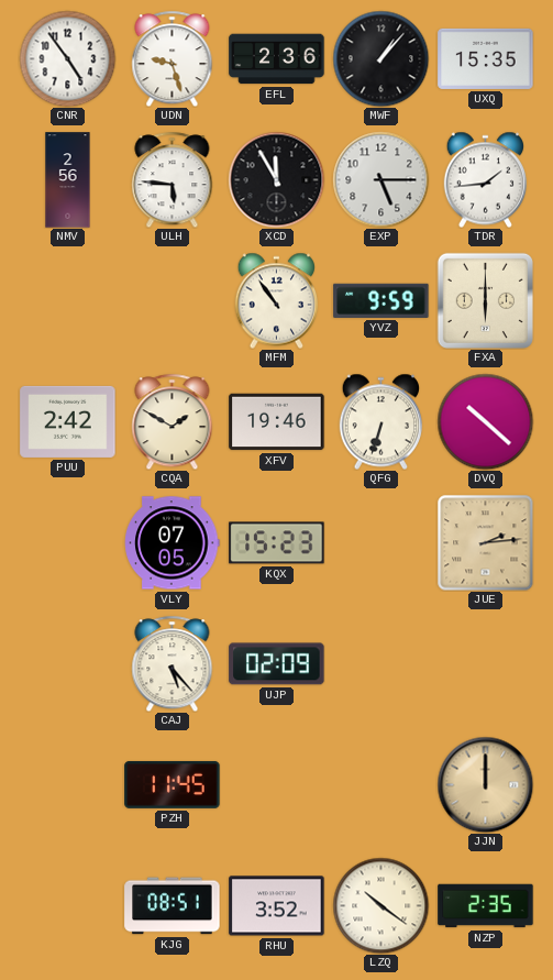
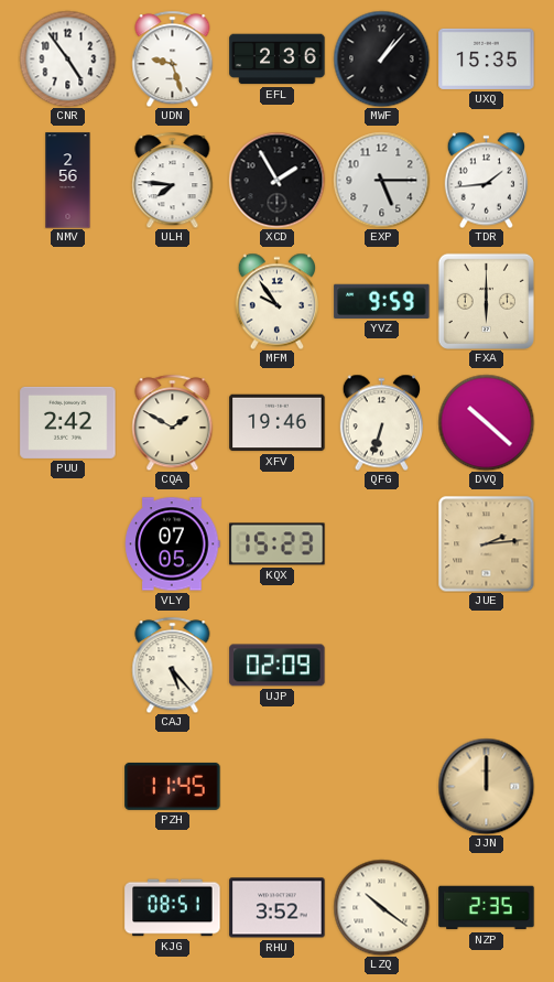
ULH: 5:46 -> 7:46 (173, 180)
XCD: 11:55 -> 1:55 (276, 180)
MFM: 10:54 -> 9:54 (276, 301)
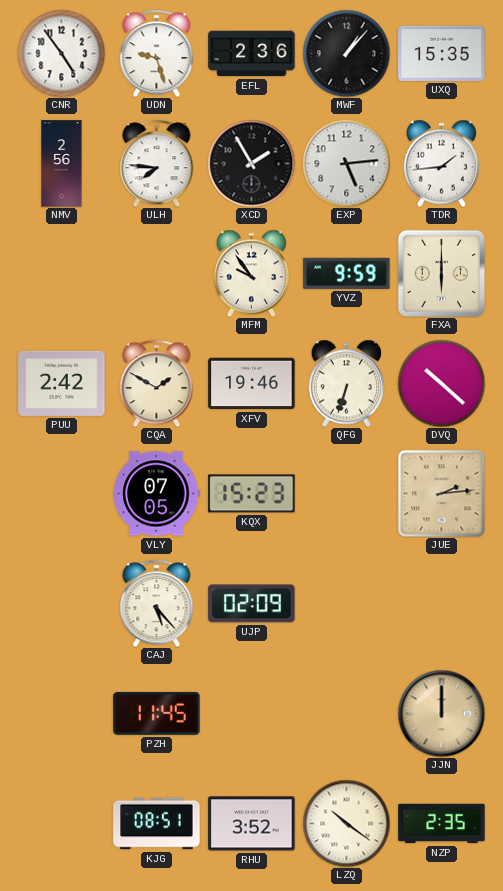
EXP: 5:15 -> 5:14 (346, 163)
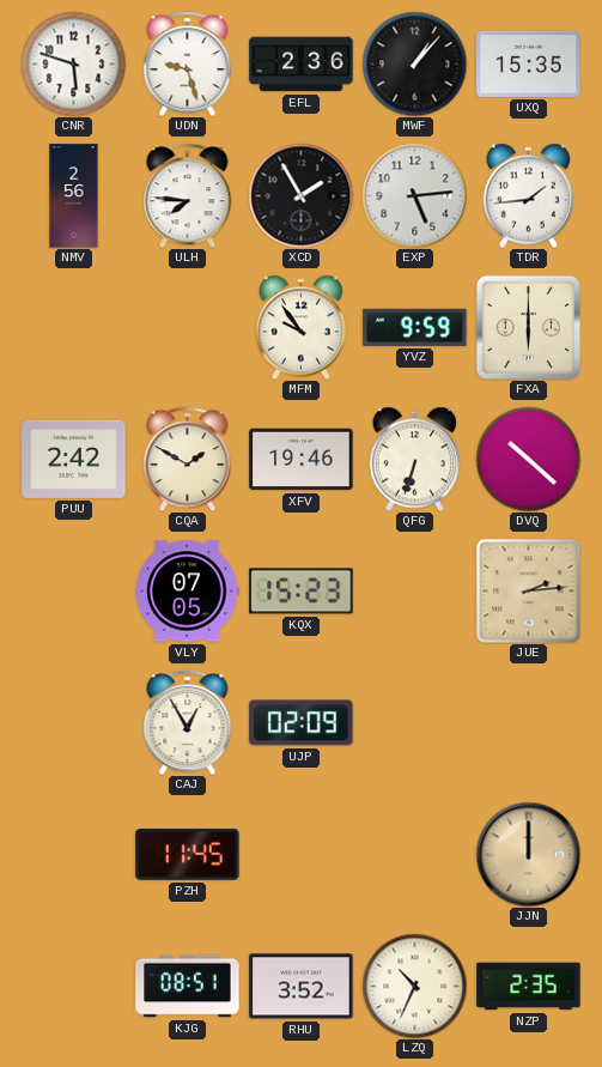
CNR: 4:54 -> 5:48 (73, 63)
CAJ: 5:23 -> 12:55 (188, 722)
LZQ: 10:21 -> 10:34 (414, 986)
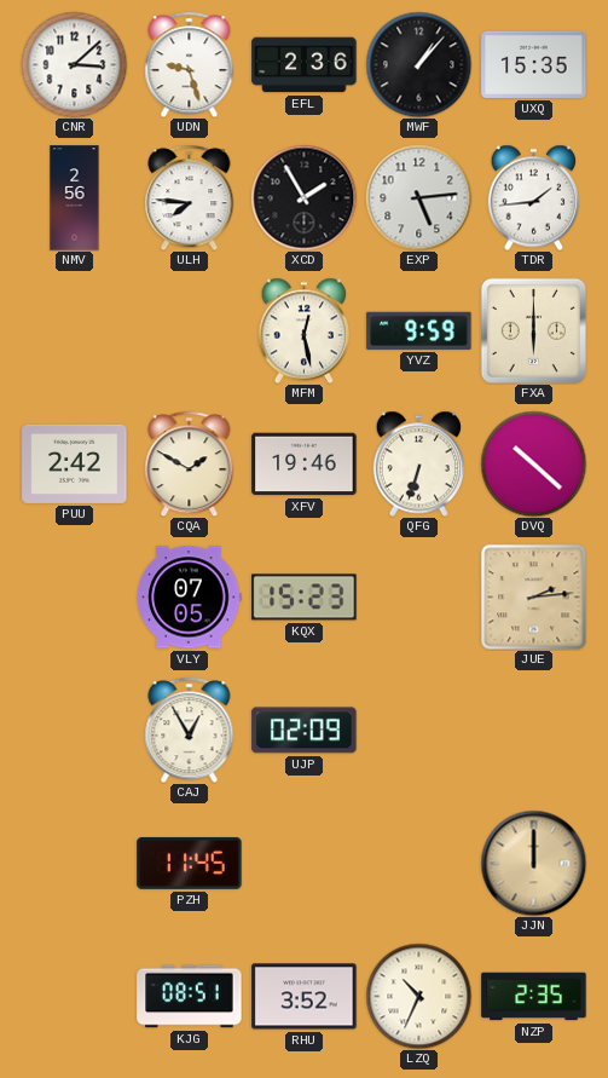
CNR: 5:48 -> 3:08 (74, 64)
MFM: 9:54 -> 12:28 (303, 330)
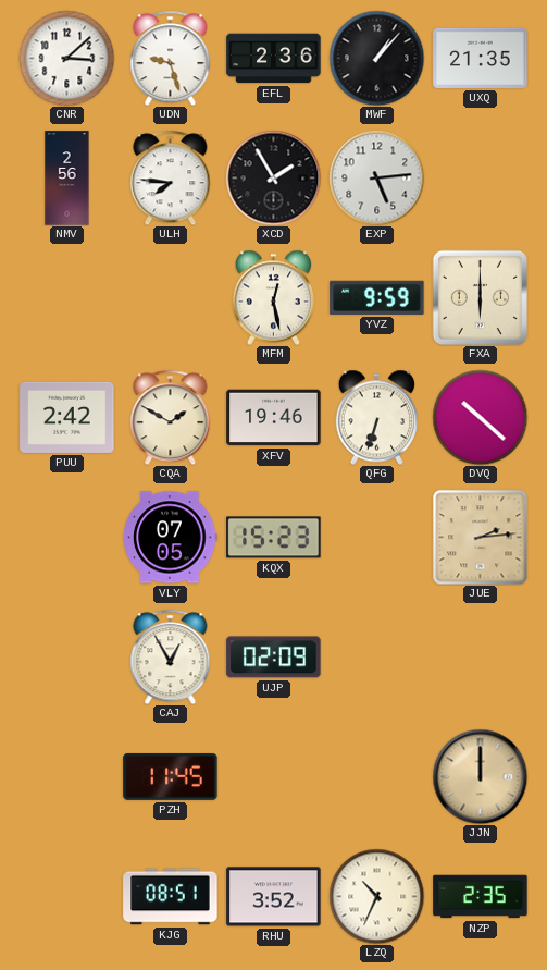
UXQ: 15:35 -> 21:35 (481, 58)
TDR: 1:44 -> none (533, 197)
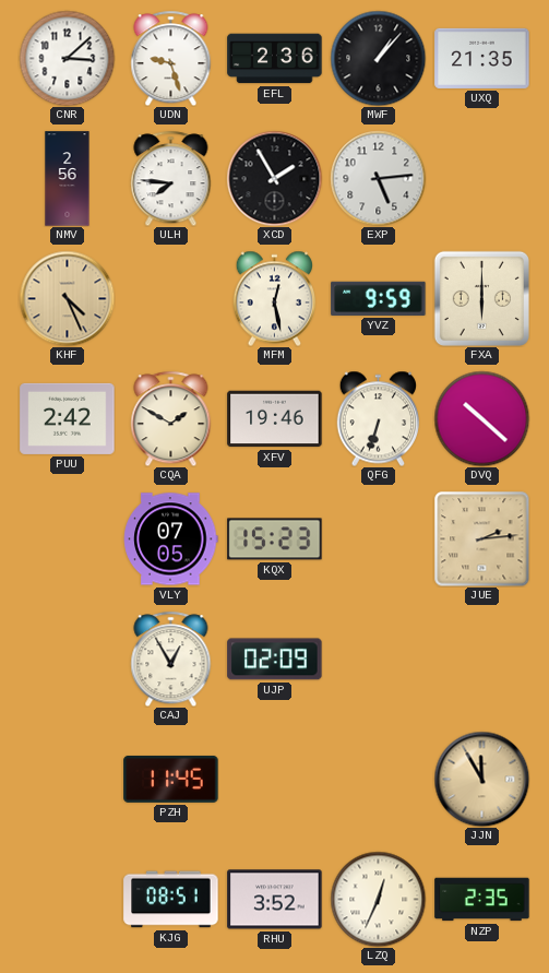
KHF: none -> 4:26 (67, 298)
JJN: 12:00 -> 11:55 (481, 779)
LZQ: 10:34 -> 12:34 (378, 899)
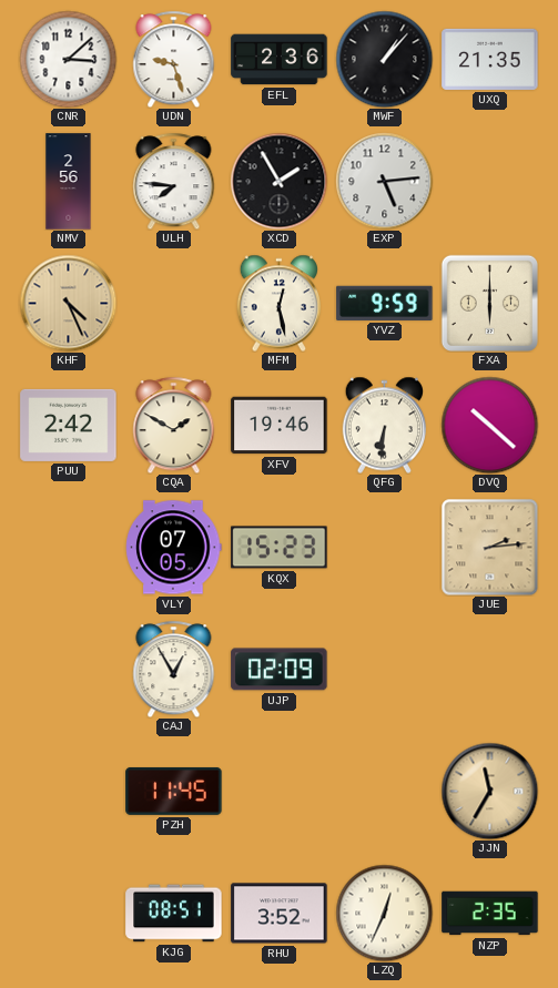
QFG: 6:33 -> 6:31 (384, 425)
JJN: 11:55 -> 11:35 (489, 791)
